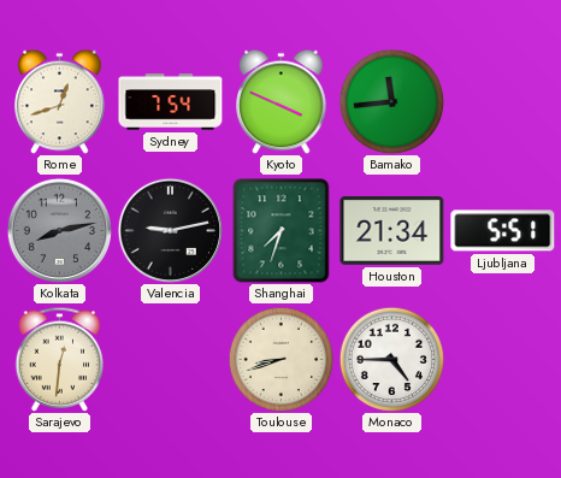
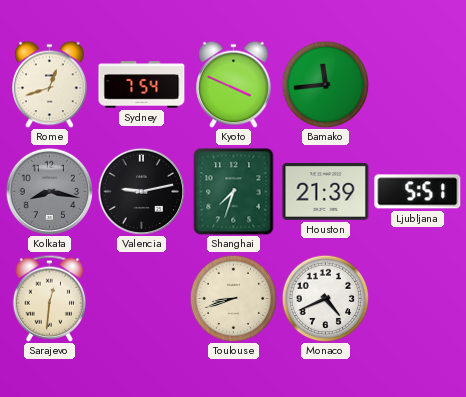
Kolkata: 8:13 -> 8:17 (49, 191)
Houston: 21:34 -> 21:39 (326, 191)
Monaco: 4:45 -> 4:41 (325, 298)
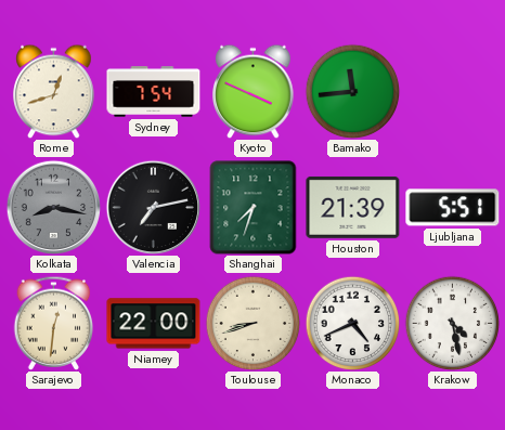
Valencia: 9:13 -> 7:13 (153, 207)
Niamey: none -> 22:00 (154, 324)
Krakow: none -> 4:28 (452, 323)
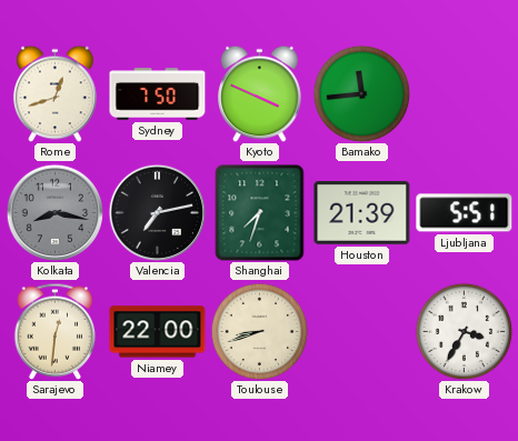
Sydney: 7:54 -> 7:50 (158, 94)
Monaco: 4:41 -> none (352, 323)
Krakow: 4:28 -> 3:35 (464, 331)
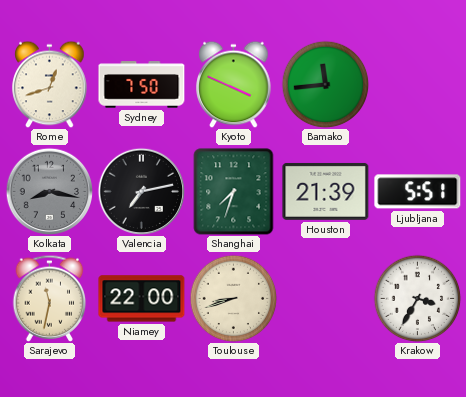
Sarajevo: 12:31 -> 11:32 (50, 298)
